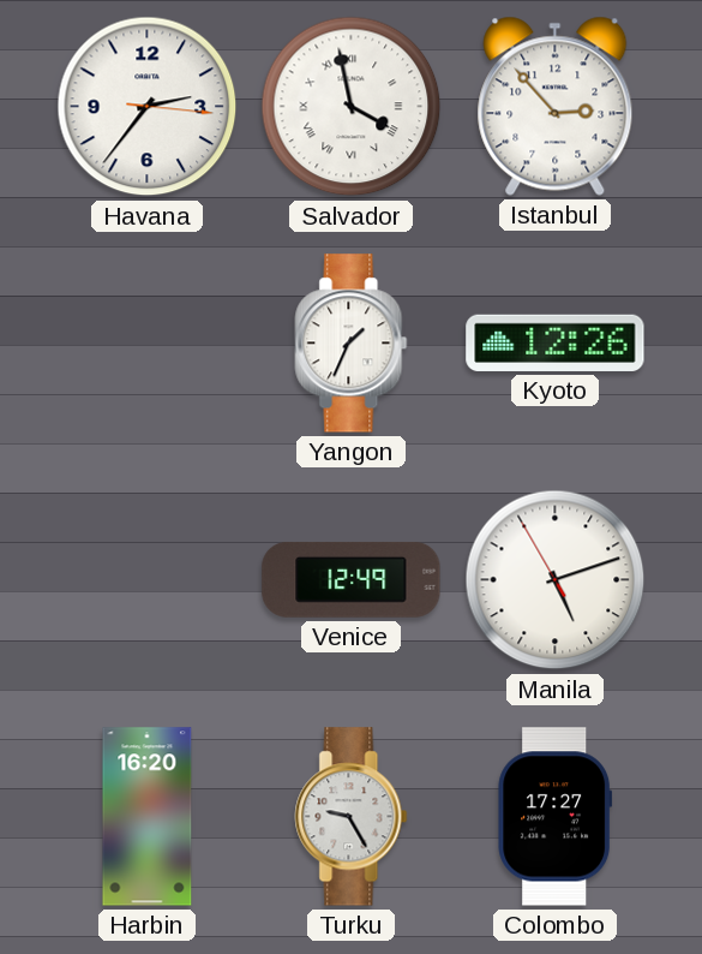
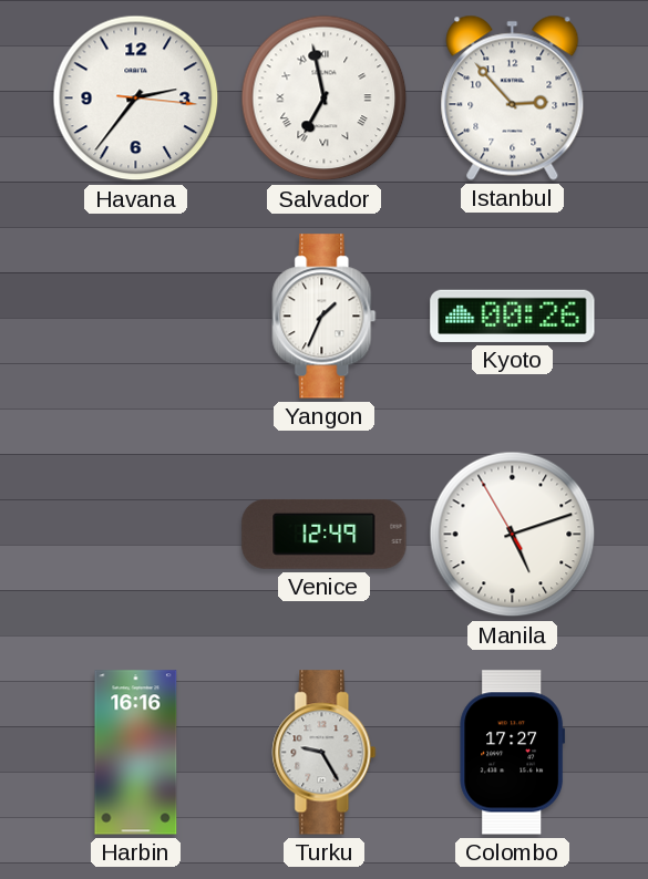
Salvador: 3:58 -> 6:58 (325, 99)
Kyoto: 12:26 -> 00:26 (513, 316)
Harbin: 16:20 -> 16:16 (136, 753)
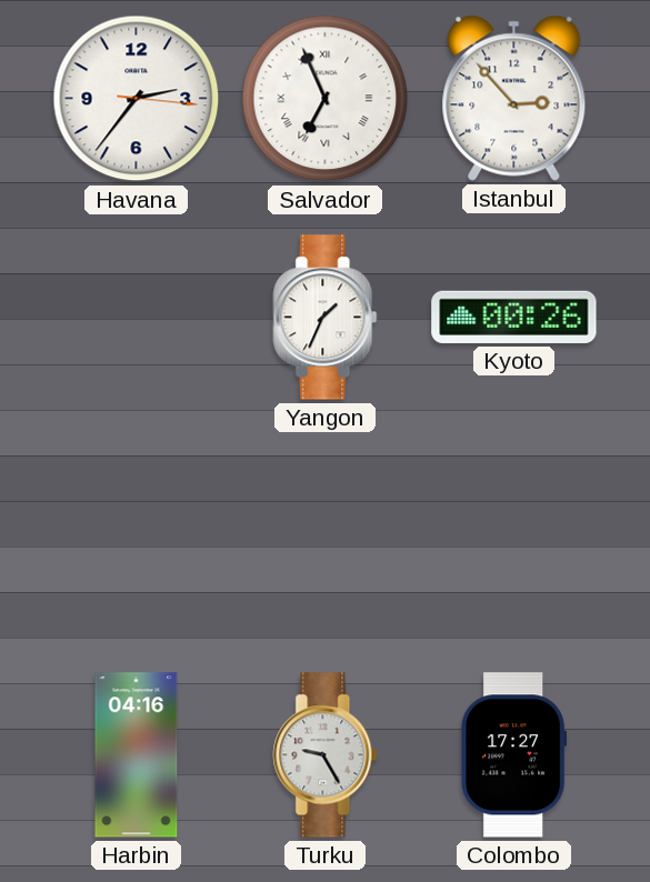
Salvador: 6:58 -> 6:56 (326, 99)
Venice: 12:49 -> none (325, 534)
Manila: 5:11 -> none (513, 535)
Harbin: 16:16 -> 04:16 (137, 755)
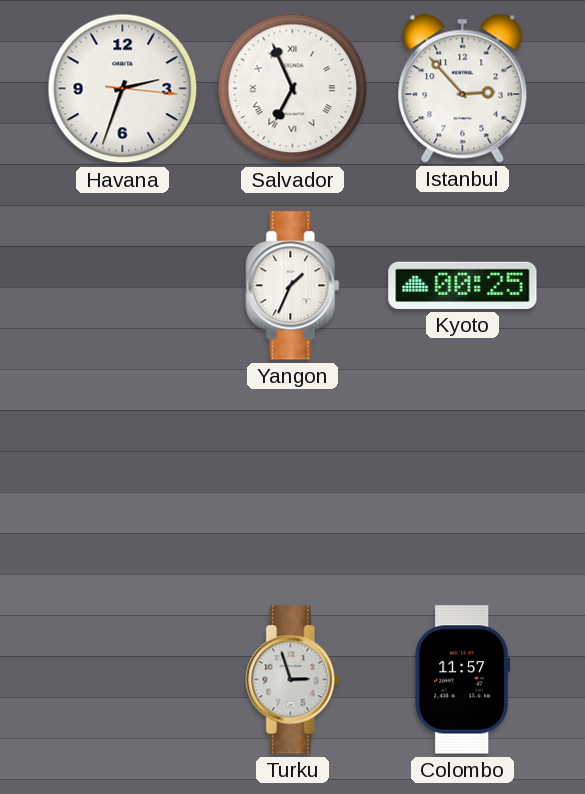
Havana: 2:36 -> 2:33 (123, 89)
Kyoto: 00:26 -> 00:25 (463, 285)
Harbin: 04:16 -> none (137, 755)
Turku: 9:25 -> 2:57 (293, 680)
Colombo: 17:27 -> 11:57 (463, 680)
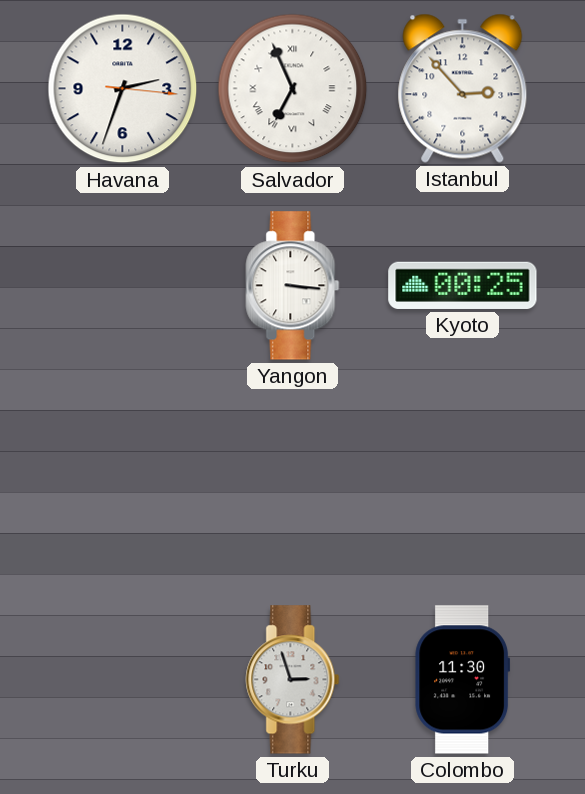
Yangon: 1:34 -> 3:16 (293, 286)
Colombo: 11:57 -> 11:30 (463, 680)
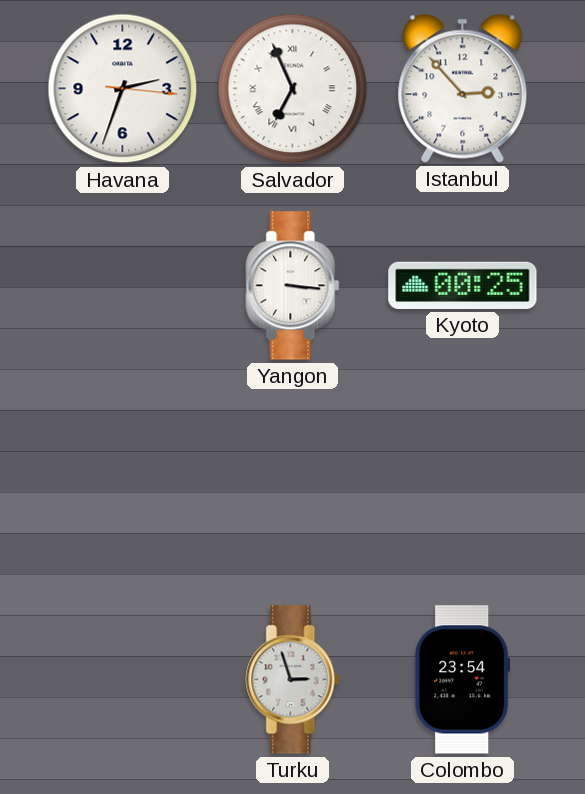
Colombo: 11:30 -> 23:54 (463, 680)
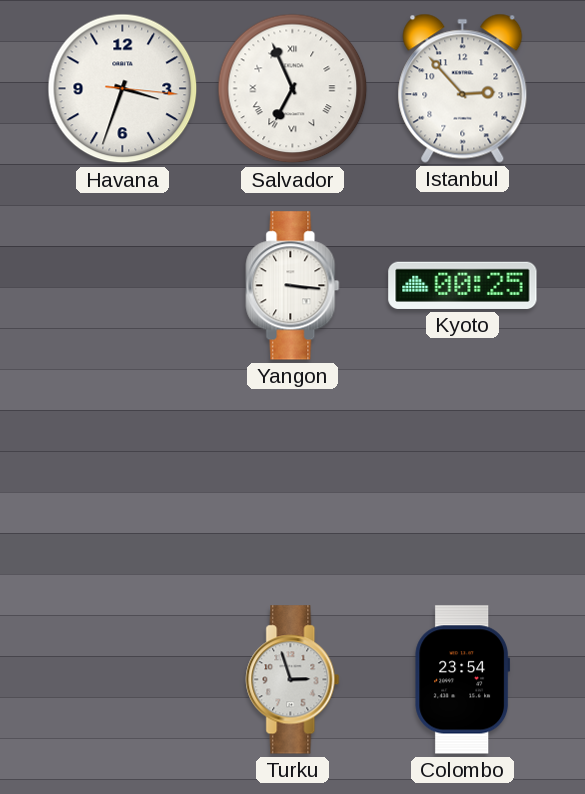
Havana: 2:33 -> 3:33 (123, 89)
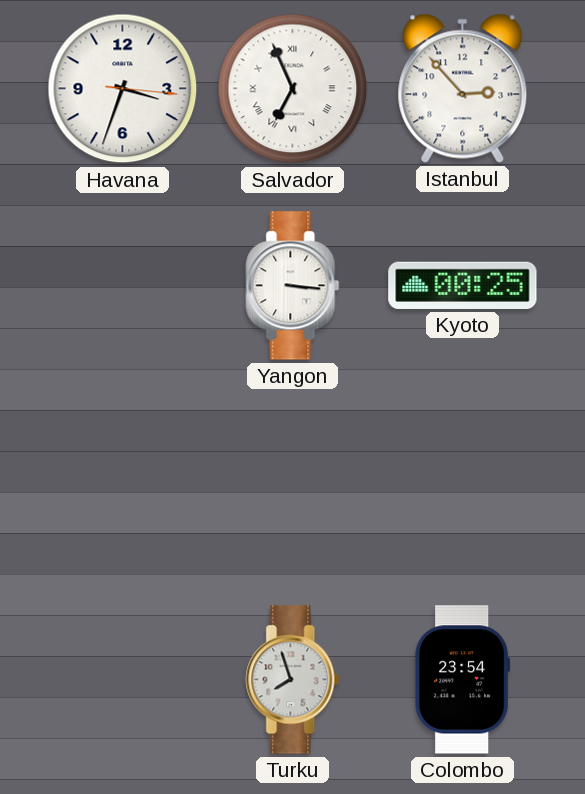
Turku: 2:57 -> 7:57 (293, 680)
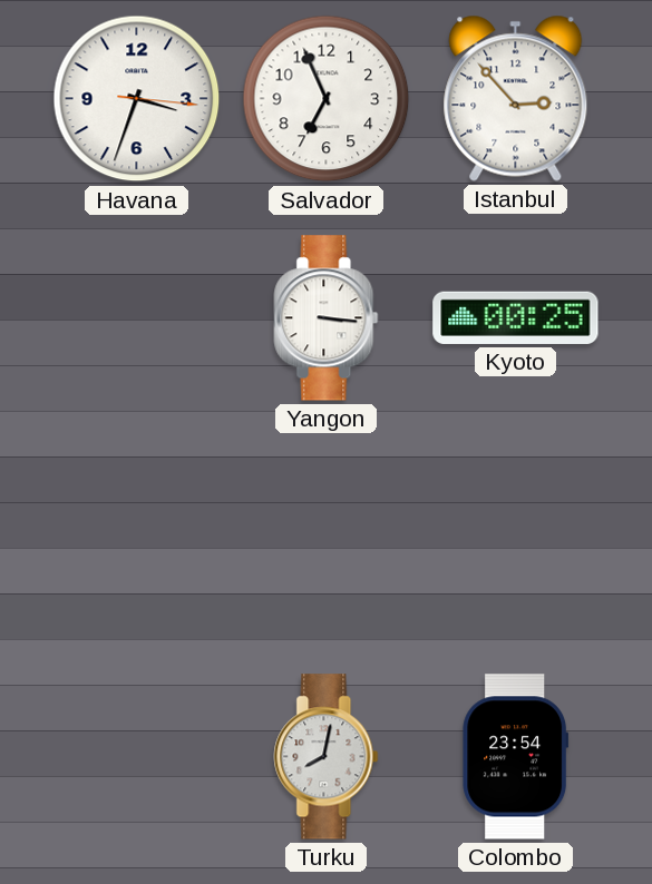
Salvador numerals: Roman -> Arabic (327, 99)
Turku: 7:57 -> 8:02 (327, 757)
